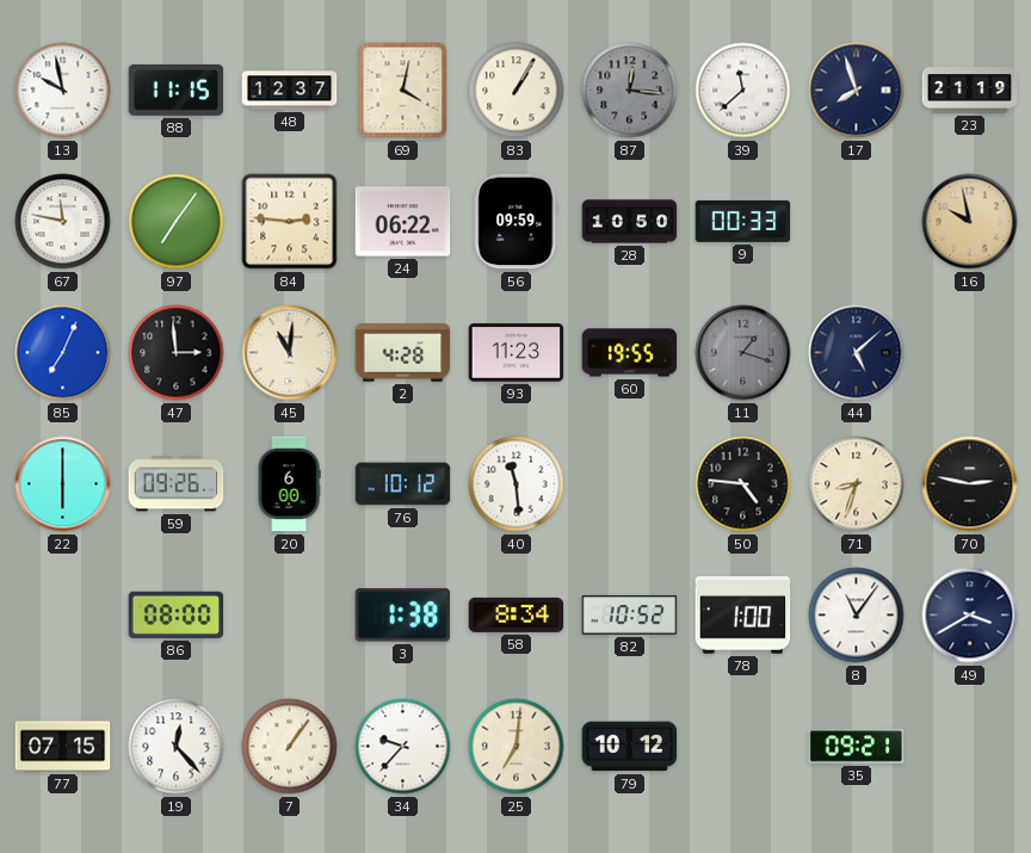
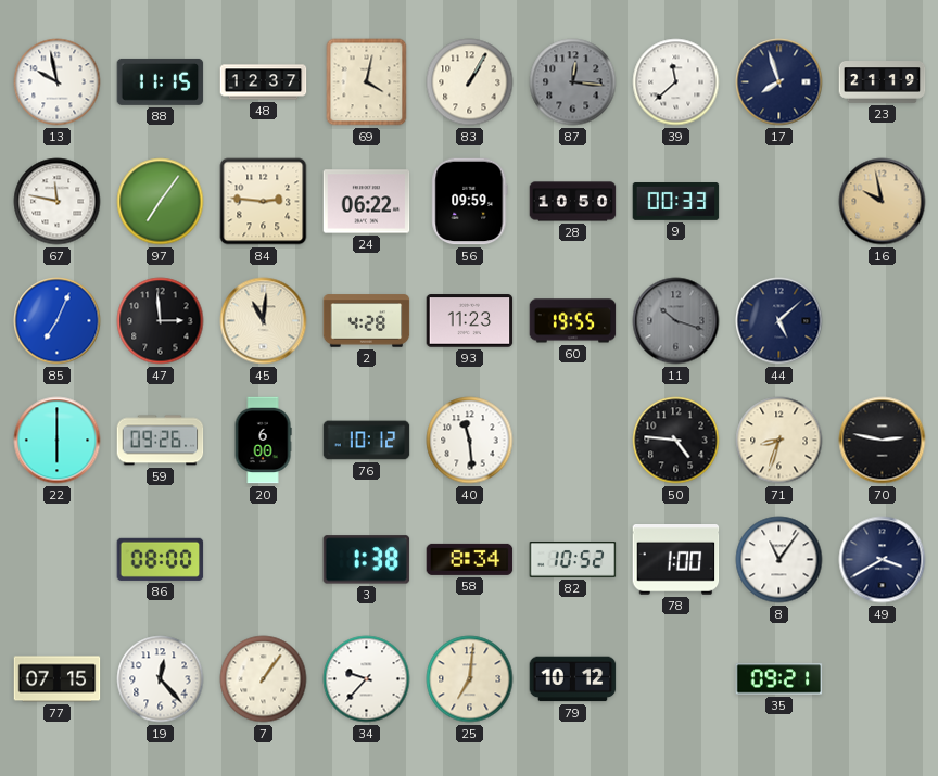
11: 1:18 -> 10:18 (676, 321)
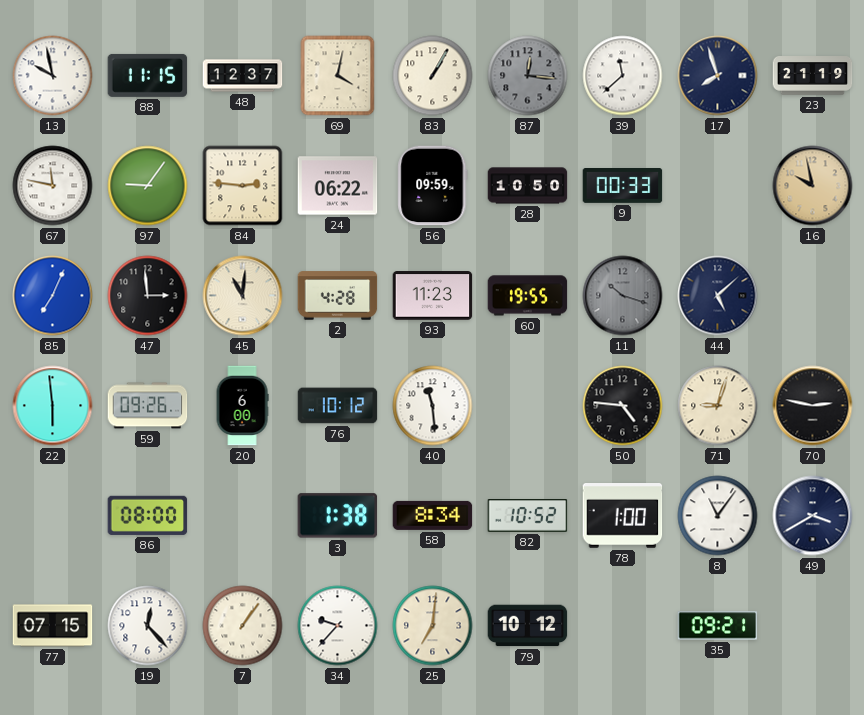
97: 7:06 -> 9:06 (148, 186)
22: 6:00 -> 5:59 (53, 406)
71: 8:33 -> 9:03 (718, 406)
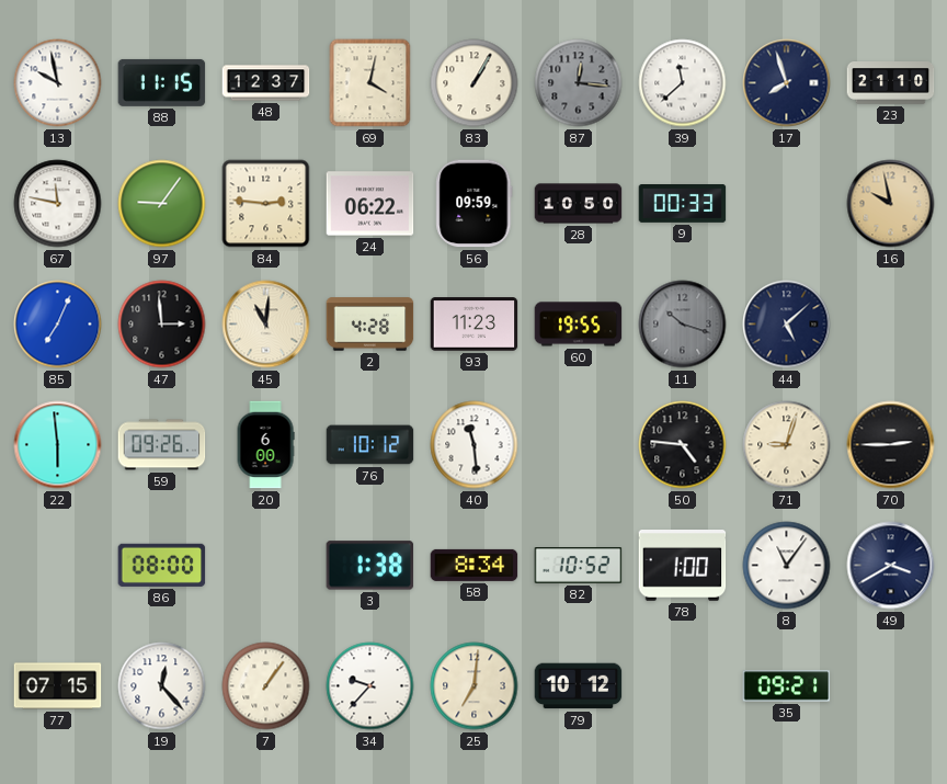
23: 21:19 -> 21:10 (891, 83)
70: 2:47 -> 2:45 (891, 445)
